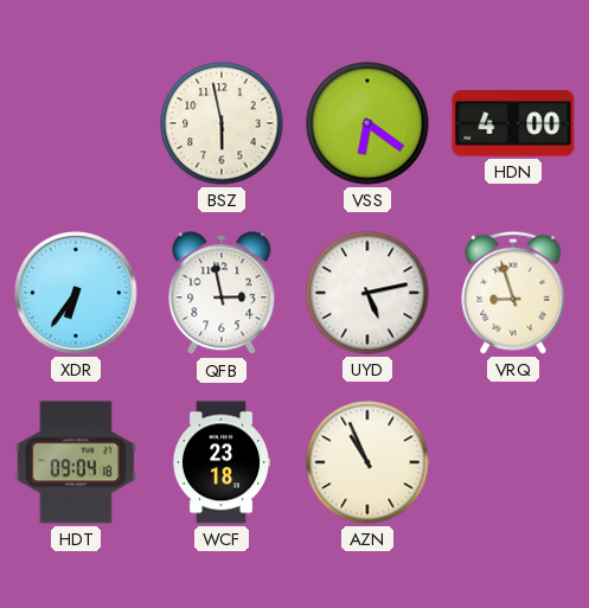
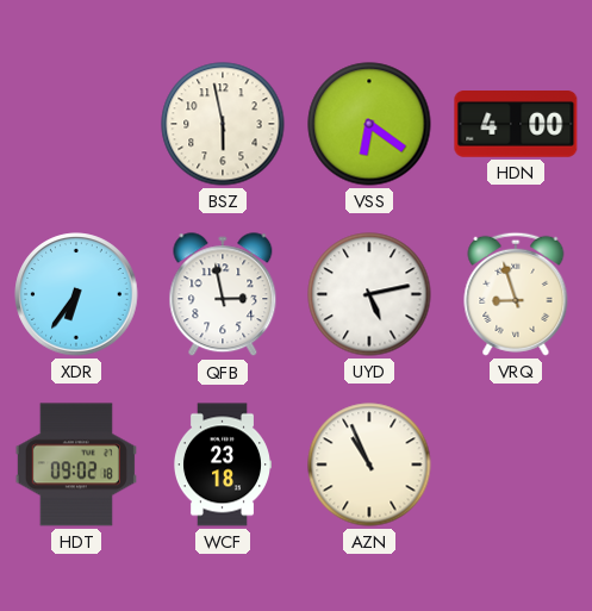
HDT: 09:04 -> 09:02 (76, 465)
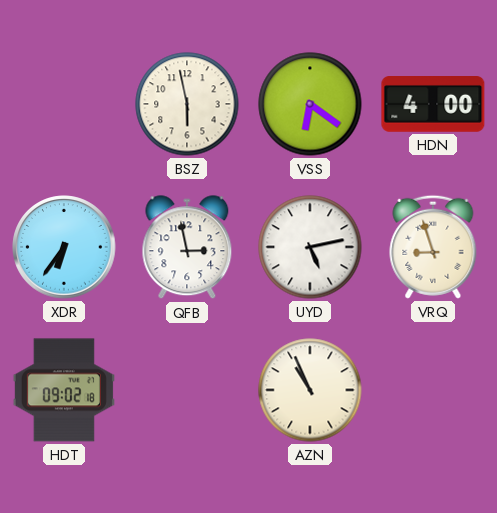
WCF: 23:18 -> none (222, 465)
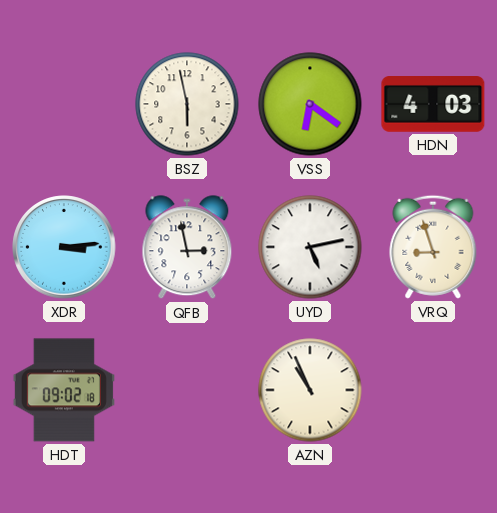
HDN: 4:00 -> 4:03 (433, 105)
XDR: 6:36 -> 3:14 (64, 247)
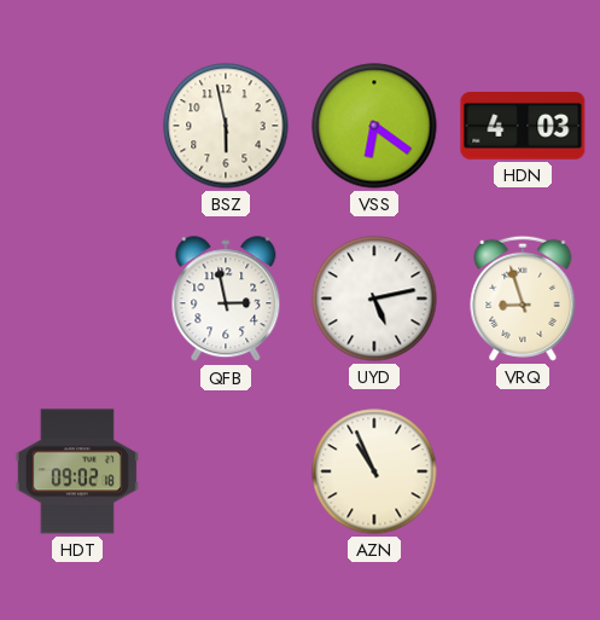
XDR: 3:14 -> none (64, 247)
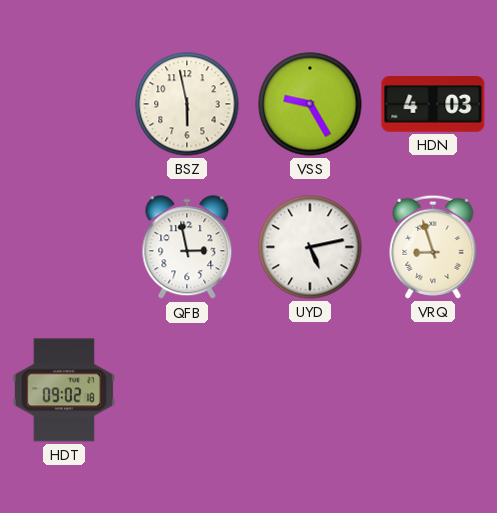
VSS: 6:21 -> 9:25 (310, 104)
AZN: 10:56 -> none (374, 471)
